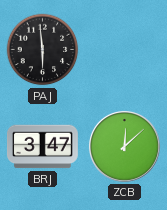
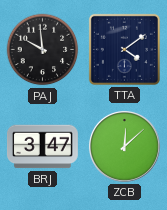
PAJ: 5:59 -> 9:59 (43, 50)
TTA: none -> 4:09 (124, 49)
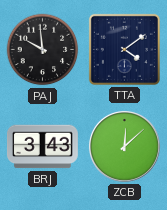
BRJ: 3:47 -> 3:43 (42, 147)
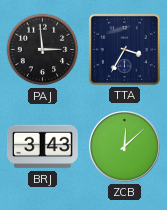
PAJ: 9:59 -> 2:59 (43, 50)
TTA: 4:09 -> 3:35 (124, 49)
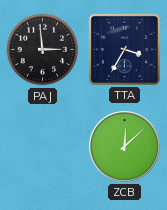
BRJ: 3:43 -> none (42, 147)
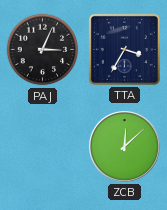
PAJ: 2:59 -> 3:04 (43, 50)
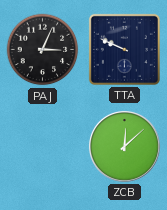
TTA: 3:35 -> 9:49 (124, 49)
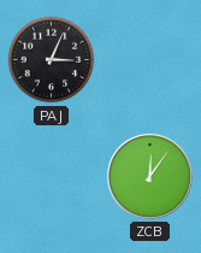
TTA: 9:49 -> none (124, 49)
ZCB: 12:08 -> 12:06 (149, 176)
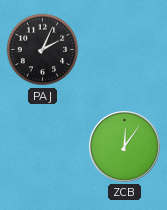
PAJ: 3:04 -> 2:04 (43, 50)
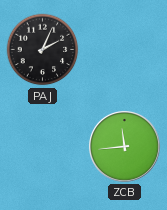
ZCB: 12:06 -> 11:44 (124, 146)
